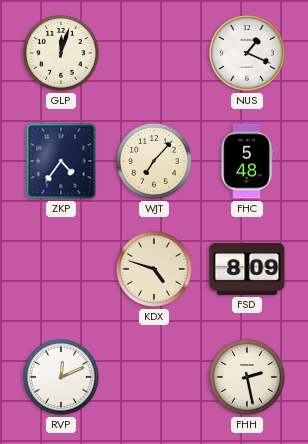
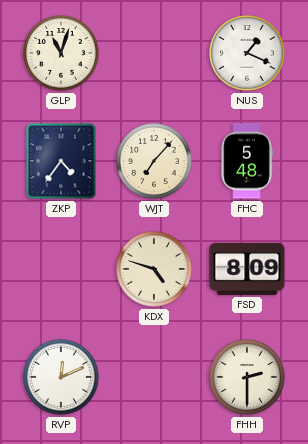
GLP: 12:03 -> 11:03 (61, 53)
FHH: 2:28 -> 2:30 (247, 377)
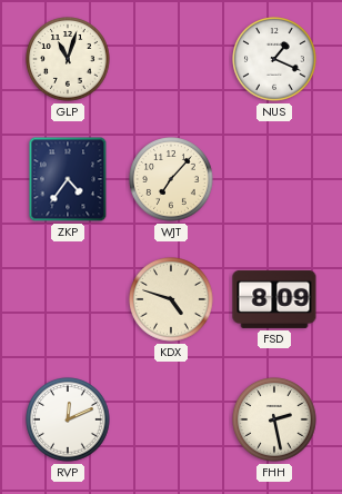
FHC: 5:48 -> none (247, 161)
FHH: 2:30 -> 2:28 (274, 419)
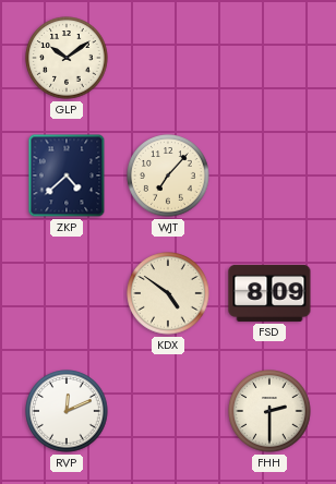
GLP: 11:03 -> 10:09 (67, 58)
NUS: 1:19 -> none (274, 59)
ZKP: 4:36 -> 4:38 (67, 176)
KDX: 4:48 -> 4:51 (168, 293)
FHH: 2:28 -> 2:30 (269, 411)
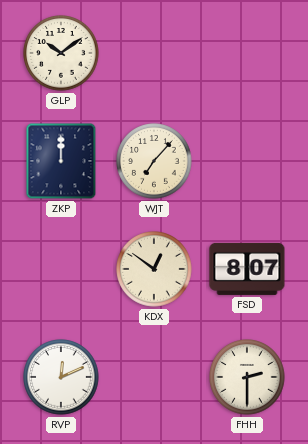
ZKP: 4:38 -> 12:00 (61, 161)
KDX: 4:51 -> 12:51 (154, 269)
FSD: 8:09 -> 8:07 (247, 269)
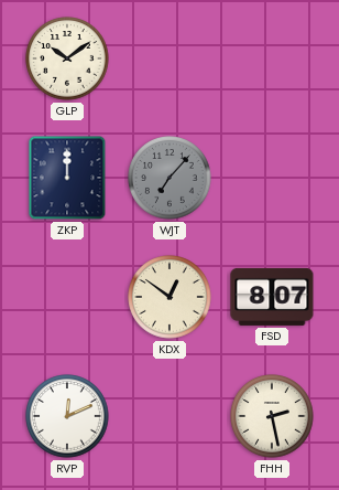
WJT dial: cream -> grey (169, 178)
FHH: 2:30 -> 2:28 (272, 416)
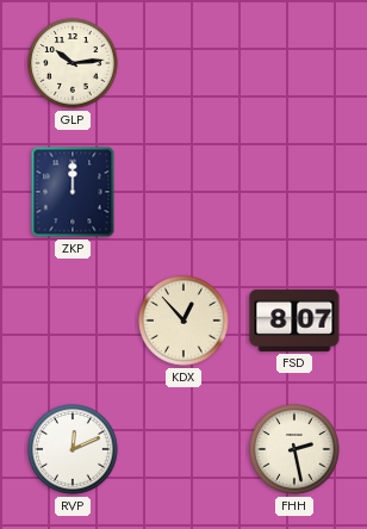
GLP: 10:09 -> 10:14 (73, 63)
WJT: 7:07 -> none (169, 178)
KDX: 12:51 -> 12:53 (183, 320)
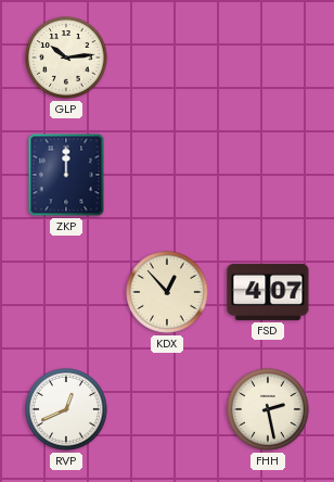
FSD: 8:07 -> 4:07 (268, 292)
RVP: 12:11 -> 12:41 (66, 409)
